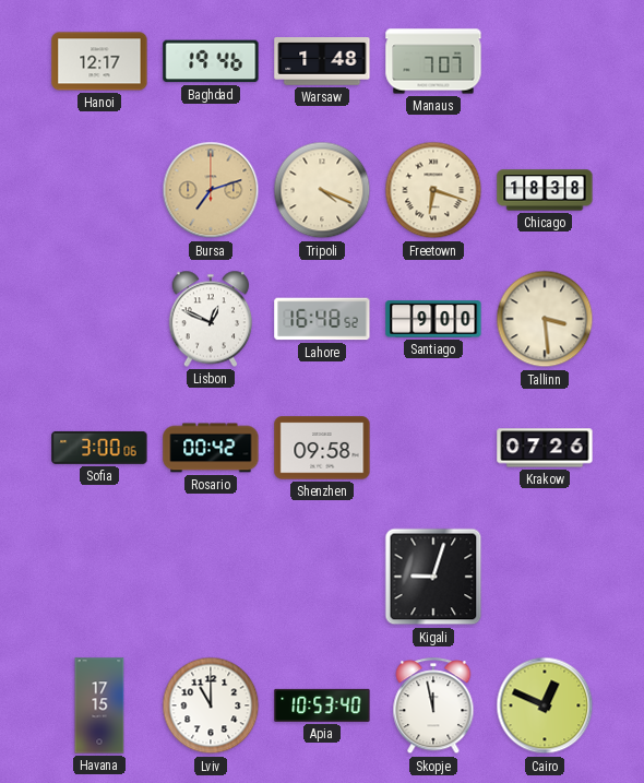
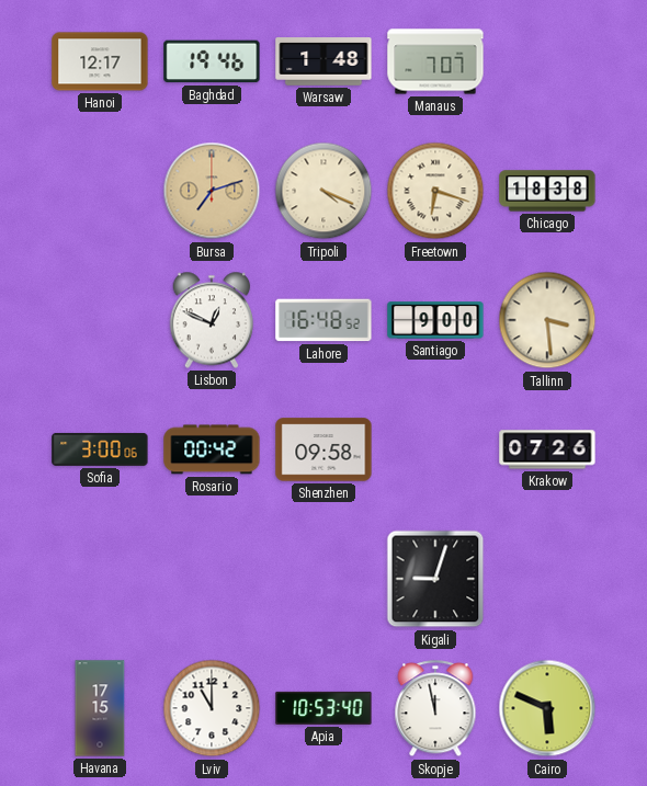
Cairo: 12:49 -> 5:49 (547, 708)
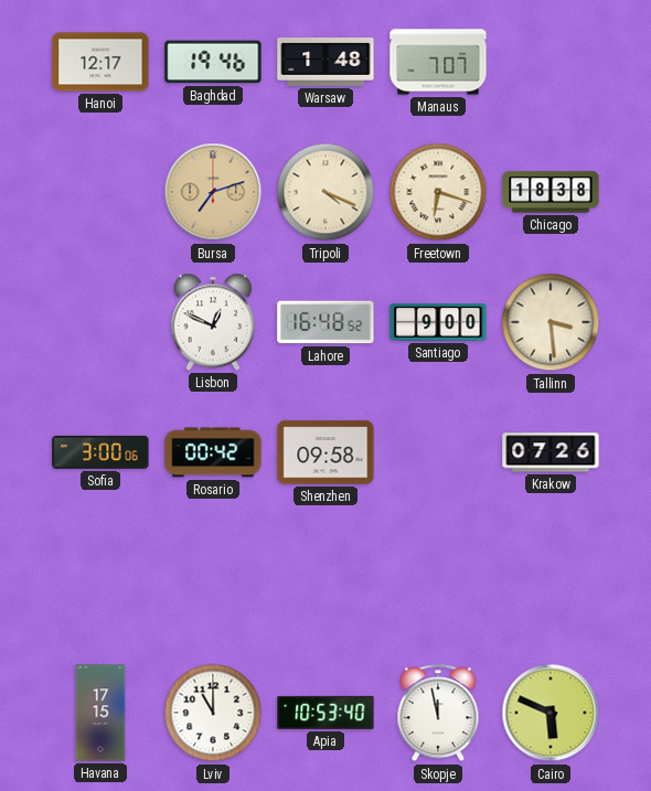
Kigali: 9:03 -> none (435, 579)
